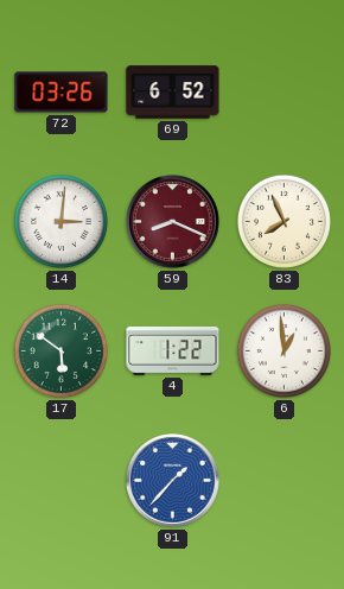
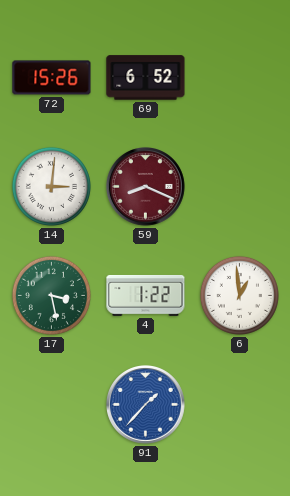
72: 03:26 -> 15:26 (52, 78)
83: 7:56 -> none (284, 221)
17: 5:51 -> 3:28 (51, 295)
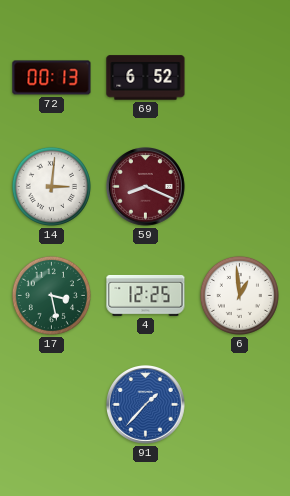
72: 15:26 -> 00:13 (52, 78)
4: 1:22 -> 12:25 (146, 295)
